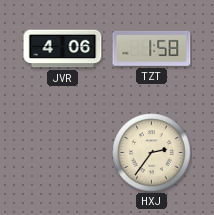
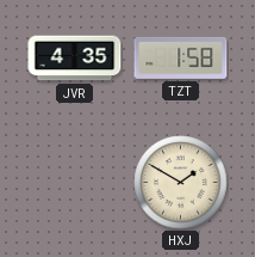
JVR: 4:06 -> 4:35 (75, 59)
HXJ: 2:36 -> 1:50 (181, 183)
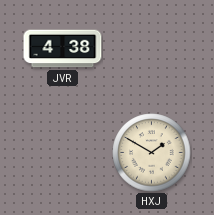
JVR: 4:35 -> 4:38 (63, 49)
TZT: 1:58 -> none (181, 57)
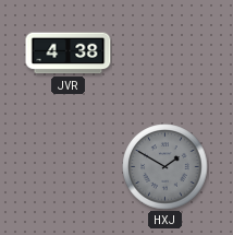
HXJ dial: cream -> grey (165, 167)
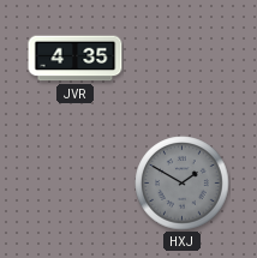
JVR: 4:38 -> 4:35 (76, 59)
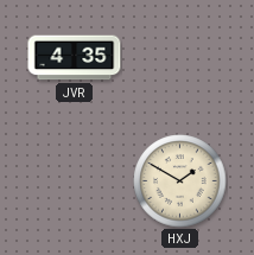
HXJ dial: grey -> cream (180, 181)
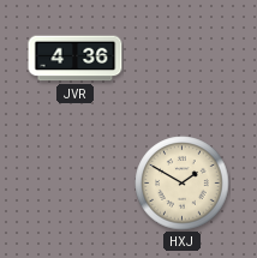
JVR: 4:35 -> 4:36 (76, 59)
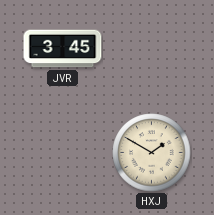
JVR: 4:36 -> 3:45 (63, 49)
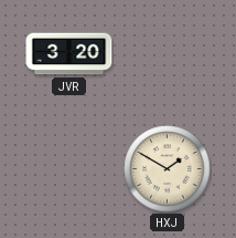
JVR: 3:45 -> 3:20 (69, 54)
